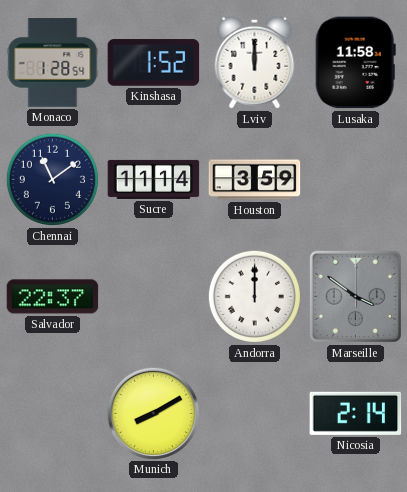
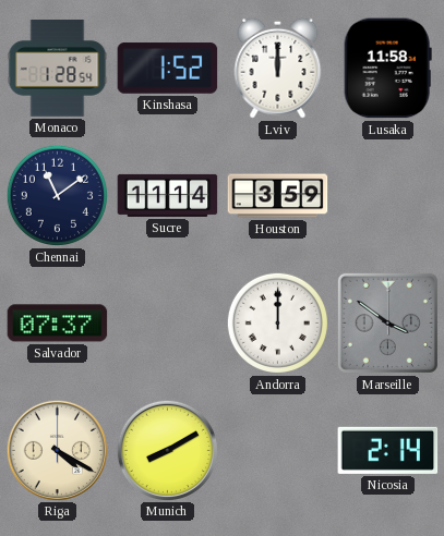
Salvador: 22:37 -> 07:37 (58, 324)
Riga: none -> 4:20 (57, 450)
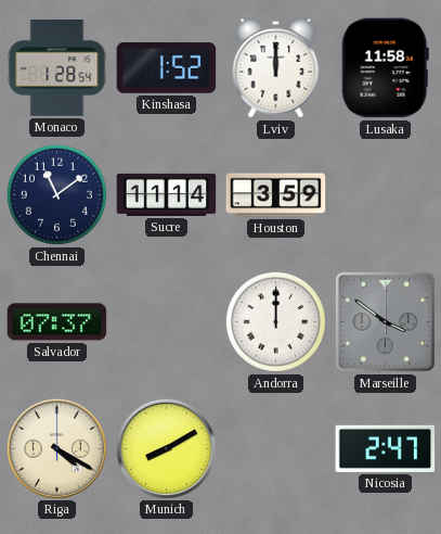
Nicosia: 2:14 -> 2:47 (386, 448)
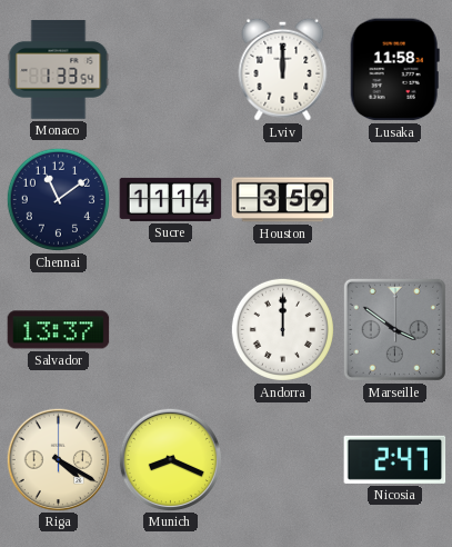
Monaco: 1:28 -> 1:33 (59, 70)
Kinshasa: 1:52 -> none (167, 68)
Salvador: 07:37 -> 13:37 (59, 330)
Munich: 8:10 -> 8:19 (170, 459)
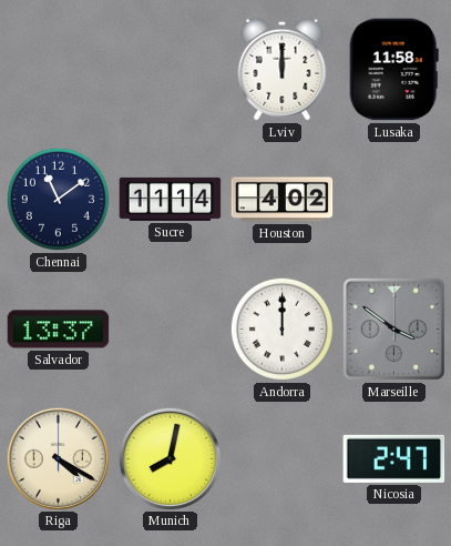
Monaco: 1:33 -> none (59, 70)
Houston: 3:59 -> 4:02 (283, 200)
Munich: 8:19 -> 8:02 (170, 458)
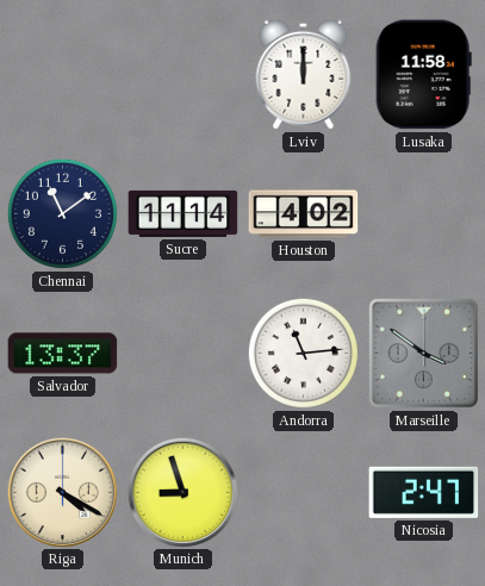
Andorra: 12:00 -> 11:14 (303, 353)
Munich: 8:02 -> 8:57 (182, 492)
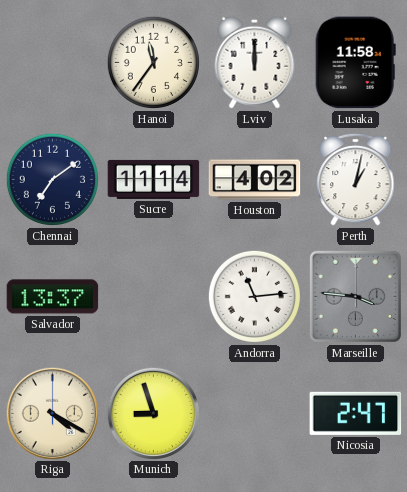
Hanoi: none -> 11:36 (153, 62)
Chennai: 11:09 -> 7:09 (52, 179)
Perth: none -> 1:02 (356, 179)
Marseille: 3:51 -> 3:46 (355, 296)
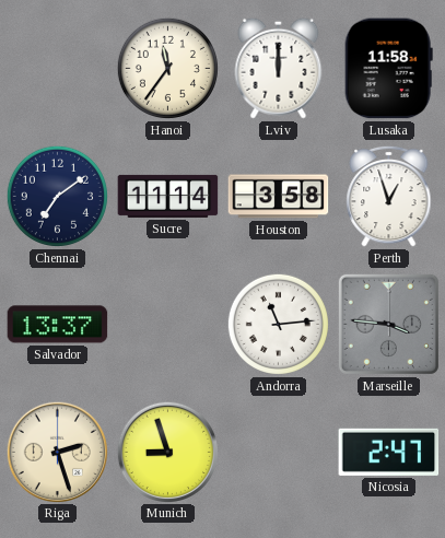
Houston: 4:02 -> 3:58 (279, 197)
Perth: 1:02 -> 12:57 (389, 196)
Riga: 4:20 -> 2:27 (57, 452)
